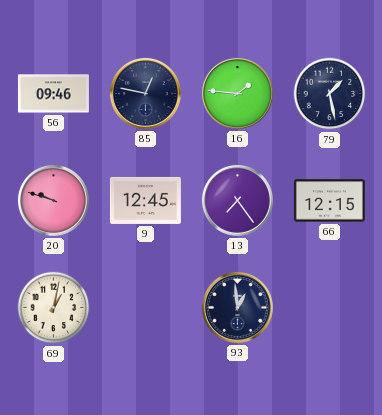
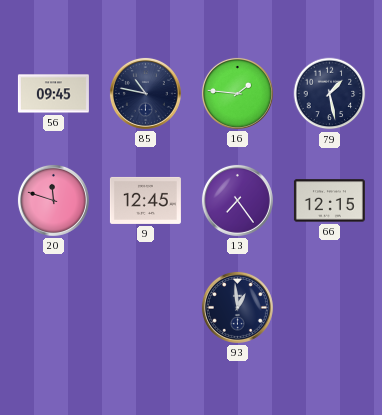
56: 09:46 -> 09:45 (53, 94)
85: 12:47 -> 10:47 (145, 93)
20: 9:48 -> 11:48 (53, 200)
69: 1:02 -> none (54, 308)
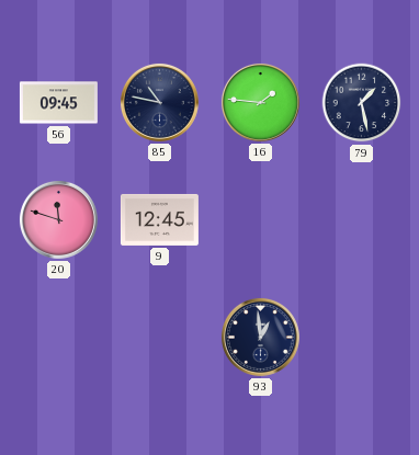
13: 7:24 -> none (237, 200)
66: 12:15 -> none (329, 201)
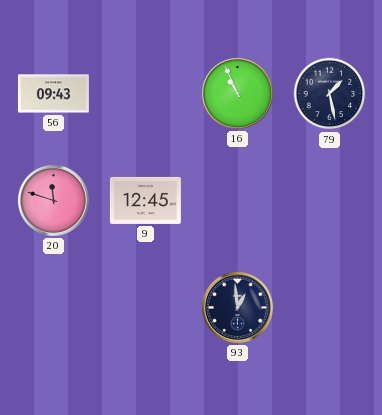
56: 09:45 -> 09:43 (53, 94)
85: 10:47 -> none (159, 102)
16: 1:46 -> 10:56 (237, 93)
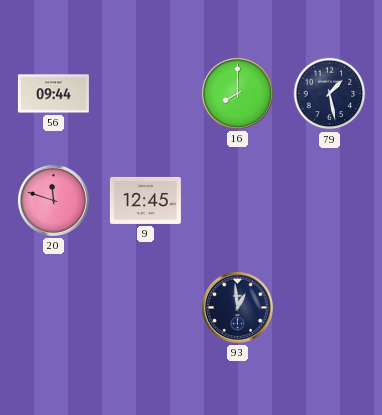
56: 09:43 -> 09:44 (53, 94)
16: 10:56 -> 8:00 (237, 93)
